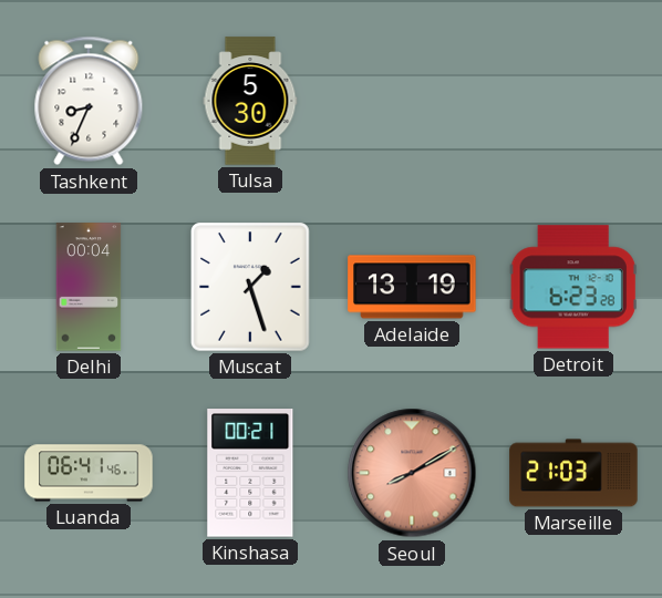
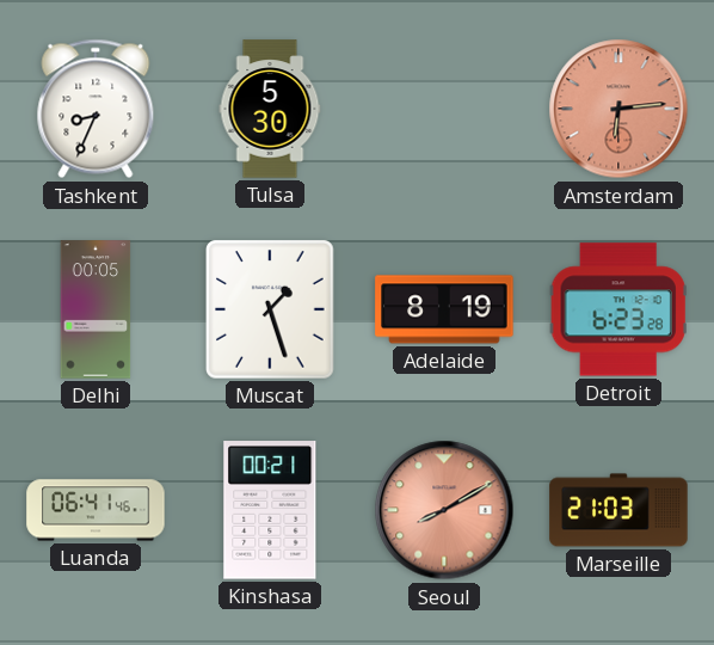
Amsterdam: none -> 6:14 (618, 109)
Delhi: 00:04 -> 00:05 (96, 309)
Adelaide: 13:19 -> 8:19 (444, 309)
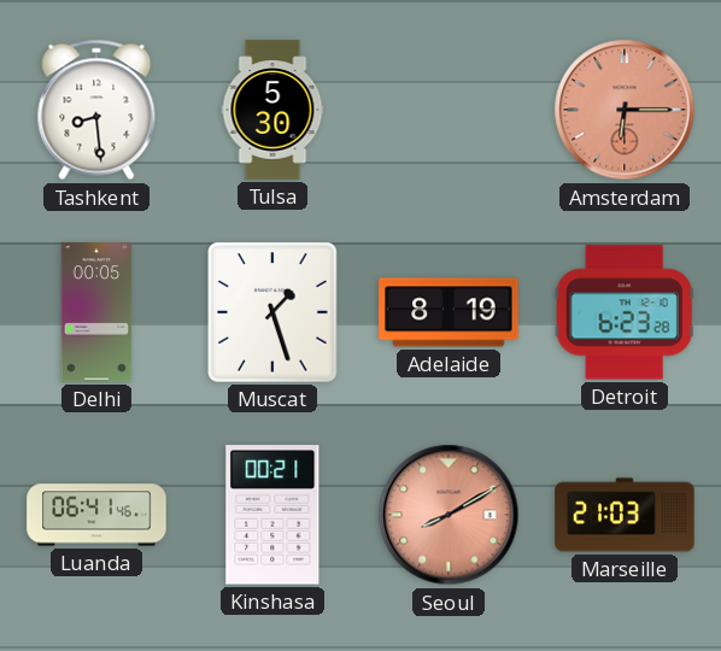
Tashkent: 8:34 -> 8:29 (96, 110)
Amsterdam: 6:14 -> 6:15 (625, 110)
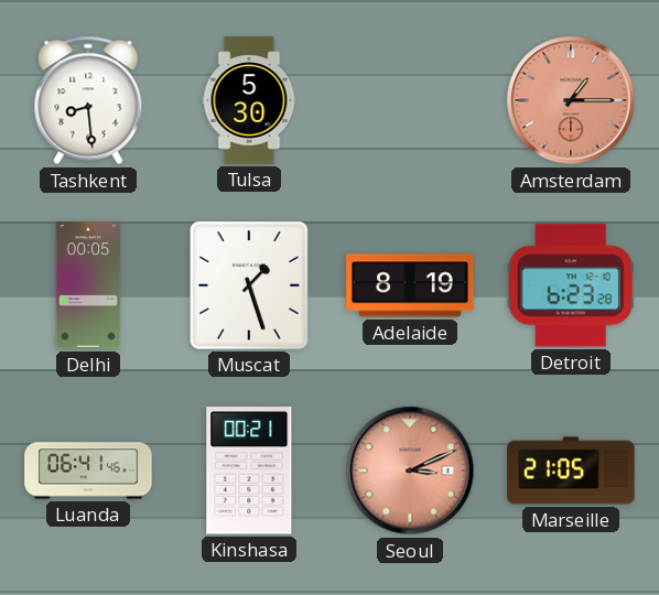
Amsterdam: 6:15 -> 1:15 (571, 100)
Seoul: 8:10 -> 3:11 (410, 470)
Marseille: 21:03 -> 21:05 (571, 470)
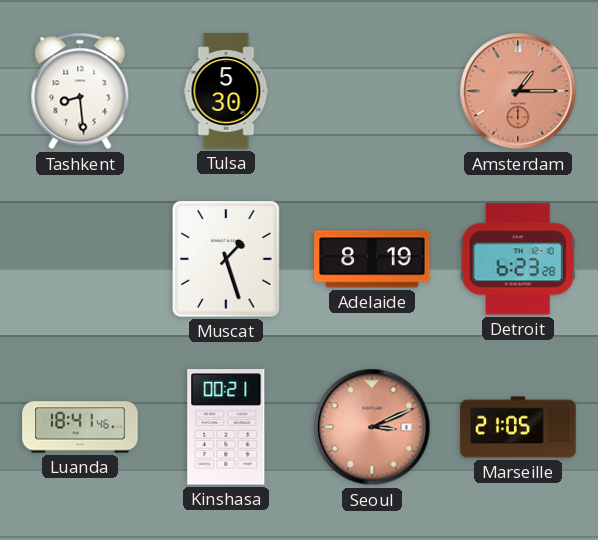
Delhi: 00:05 -> none (88, 285)
Luanda: 06:41 -> 18:41 (80, 427)
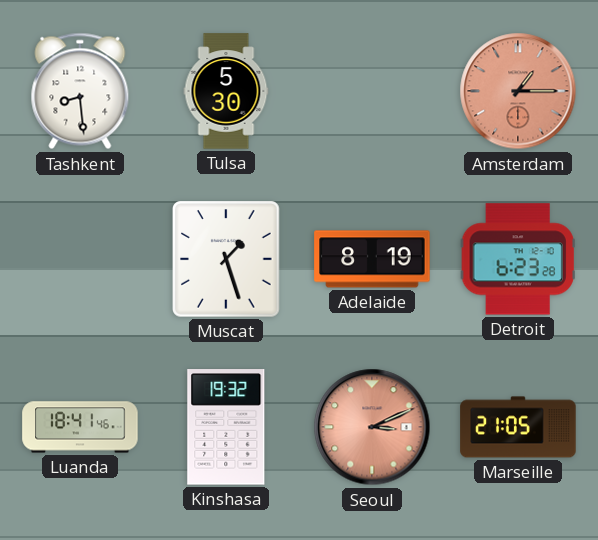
Kinshasa: 00:21 -> 19:32 (226, 427)
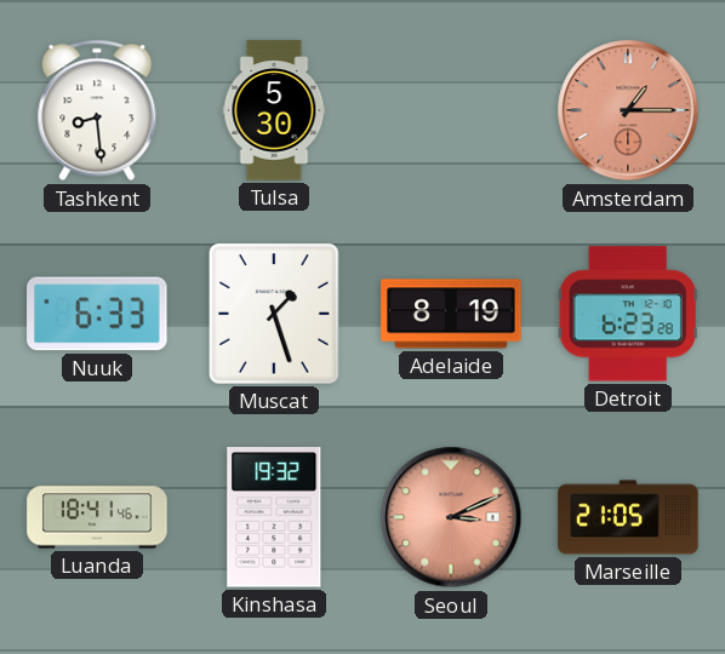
Nuuk: none -> 6:33 (97, 314)
